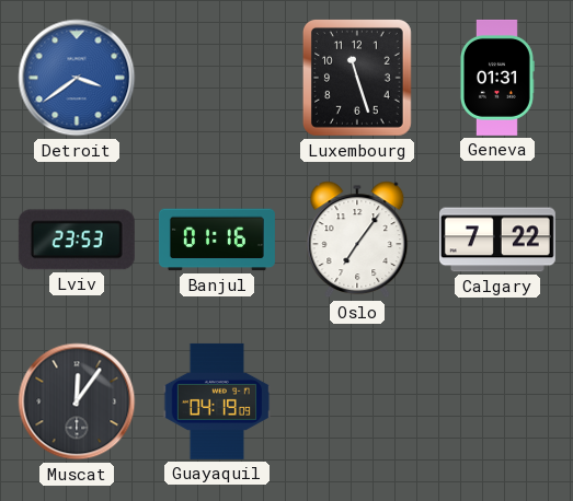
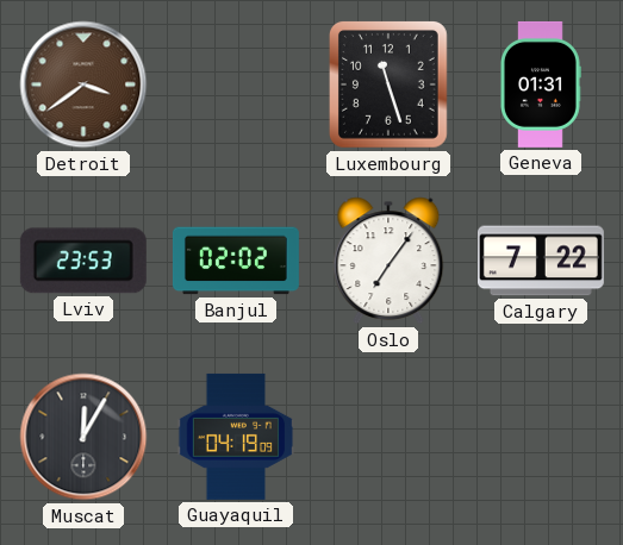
Detroit dial: blue -> brown (83, 84)
Banjul: 01:16 -> 02:02 (236, 261)
Muscat: 12:06 -> 12:05 (83, 437)
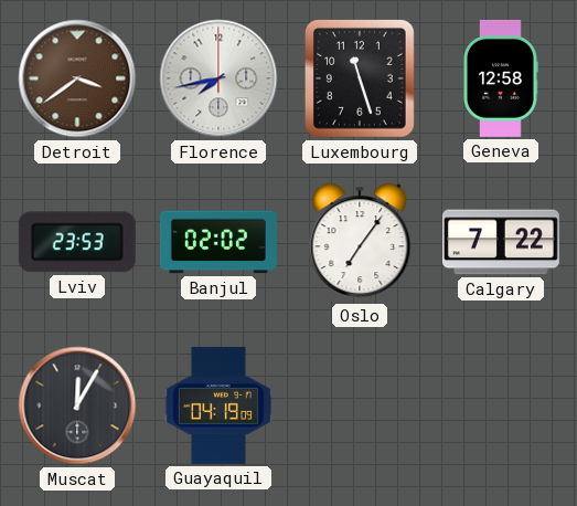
Florence: none -> 7:43 (218, 78)
Geneva: 01:31 -> 12:58 (501, 78)
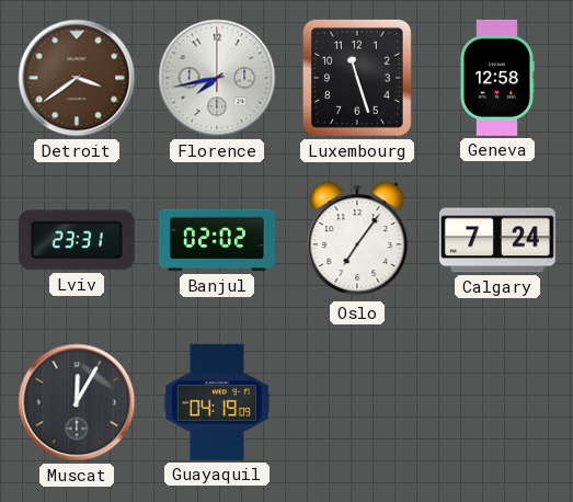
Lviv: 23:53 -> 23:31 (77, 240)
Calgary: 7:22 -> 7:24 (497, 240)
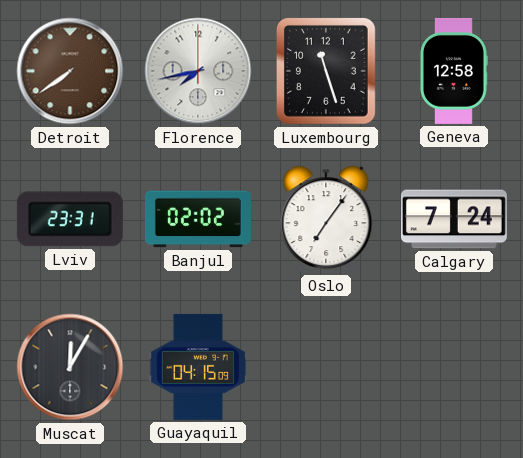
Detroit: 3:39 -> 7:39 (70, 71)
Guayaquil: 04:19 -> 04:15 (198, 367)
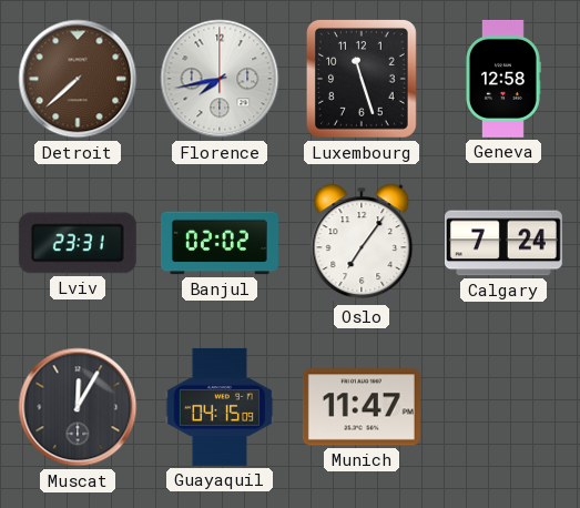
Detroit: 7:39 -> 7:38 (78, 79)
Munich: none -> 11:47 (362, 407)
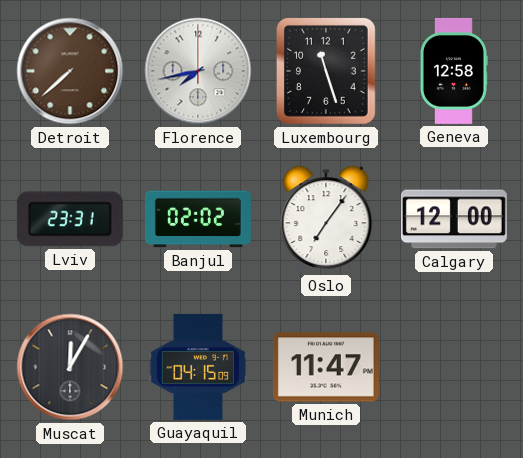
Calgary: 7:24 -> 12:00 (454, 219)
